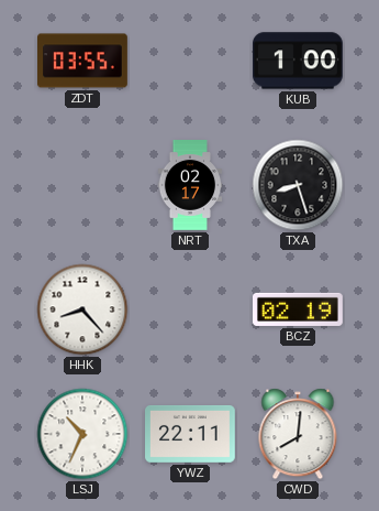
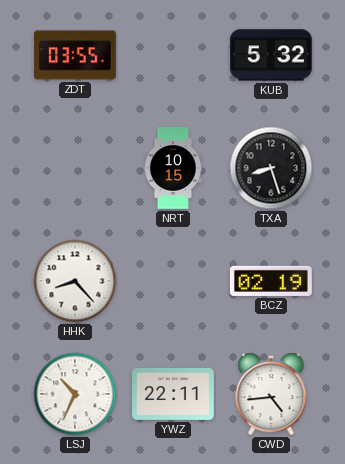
KUB: 1:00 -> 5:32 (272, 55)
NRT: 02:17 -> 10:15 (173, 169)
CWD: 8:01 -> 4:44 (271, 394)
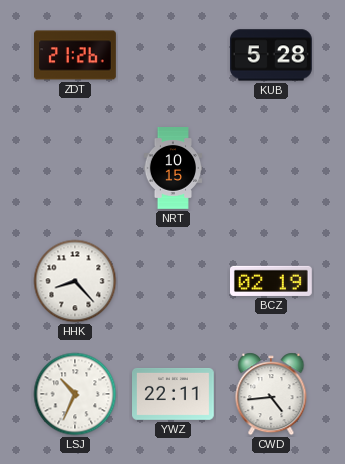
ZDT: 03:55 -> 21:26 (76, 55)
KUB: 5:32 -> 5:28 (272, 55)
TXA: 8:27 -> none (271, 168)
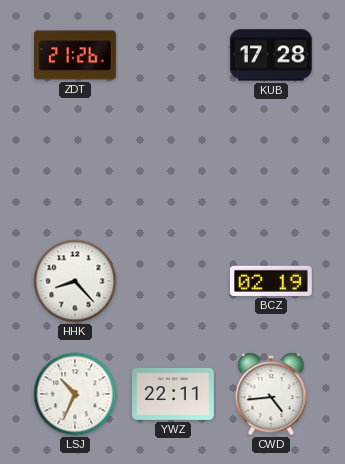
KUB: 5:28 -> 17:28 (272, 55)
NRT: 10:15 -> none (173, 169)
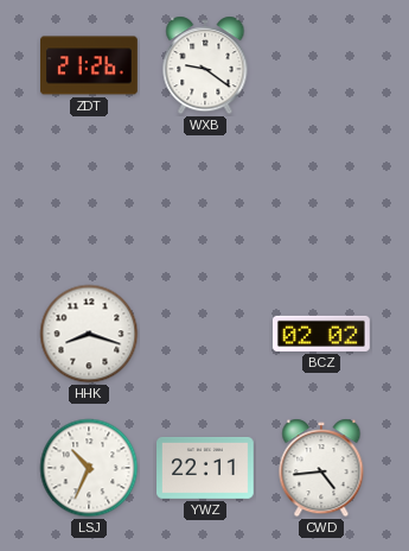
WXB: none -> 9:21 (205, 65)
KUB: 17:28 -> none (272, 55)
HHK: 8:23 -> 8:18 (89, 334)
BCZ: 02:19 -> 02:02 (322, 334)
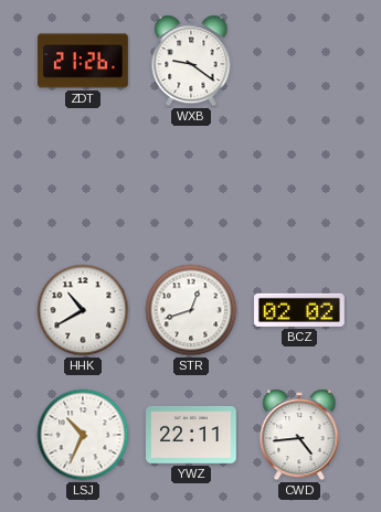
HHK: 8:18 -> 10:40 (83, 310)
STR: none -> 12:42 (191, 310)
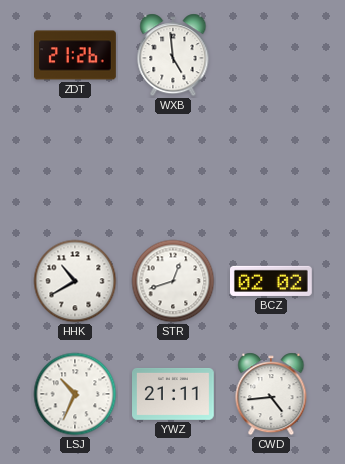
WXB: 9:21 -> 4:59 (173, 55)
YWZ: 22:11 -> 21:11 (174, 394)
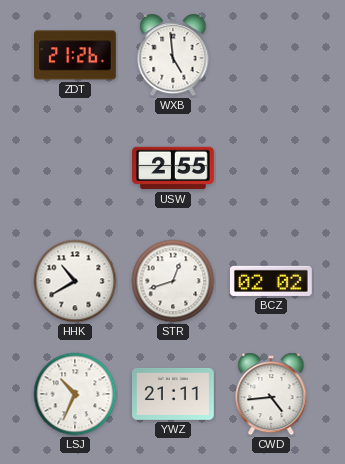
USW: none -> 2:55 (174, 168)
